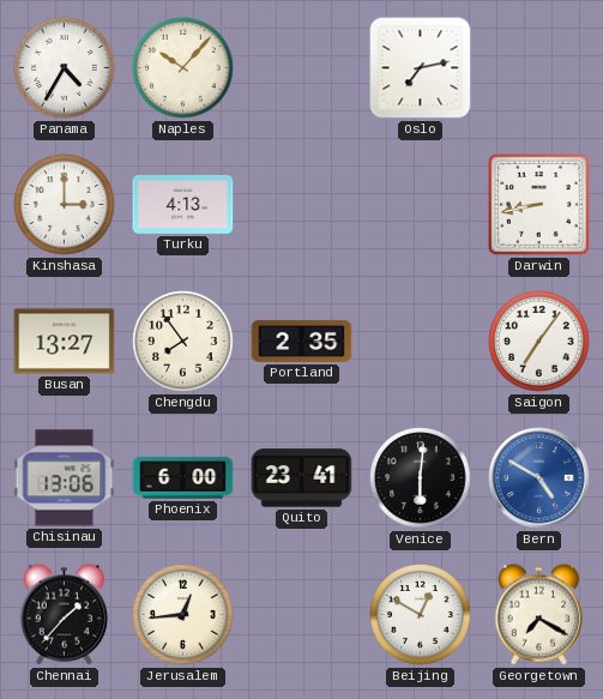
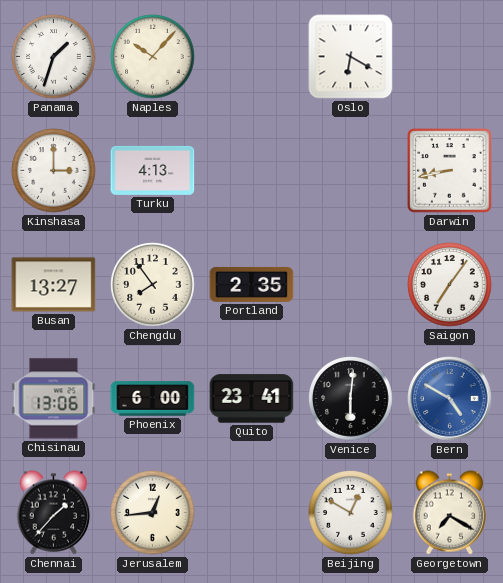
Panama: 4:35 -> 1:33 (54, 57)
Oslo: 7:13 -> 6:20 (351, 57)
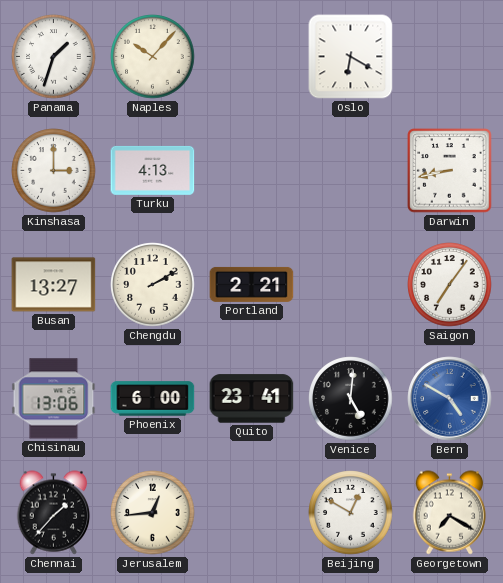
Chengdu: 7:54 -> 2:10 (153, 285)
Portland: 2:35 -> 2:21 (252, 284)
Venice: 6:01 -> 5:01 (351, 399)
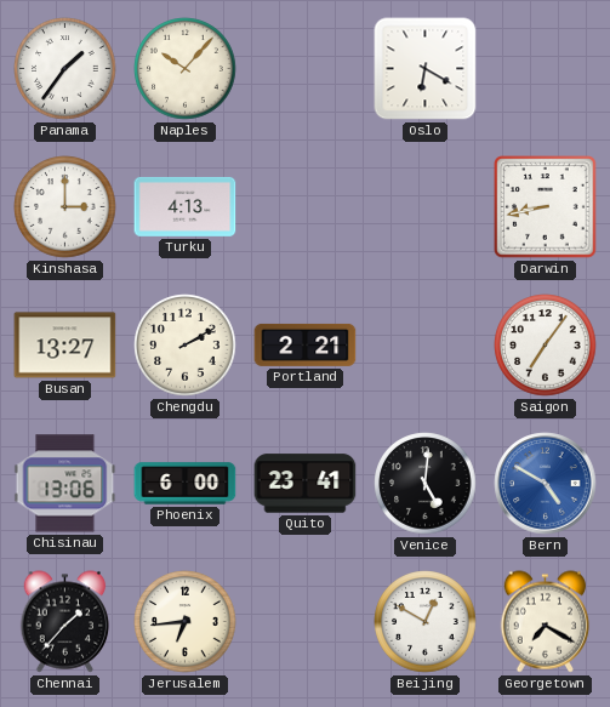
Panama: 1:33 -> 1:36 (65, 69)
Jerusalem: 12:44 -> 6:44 (186, 622)
